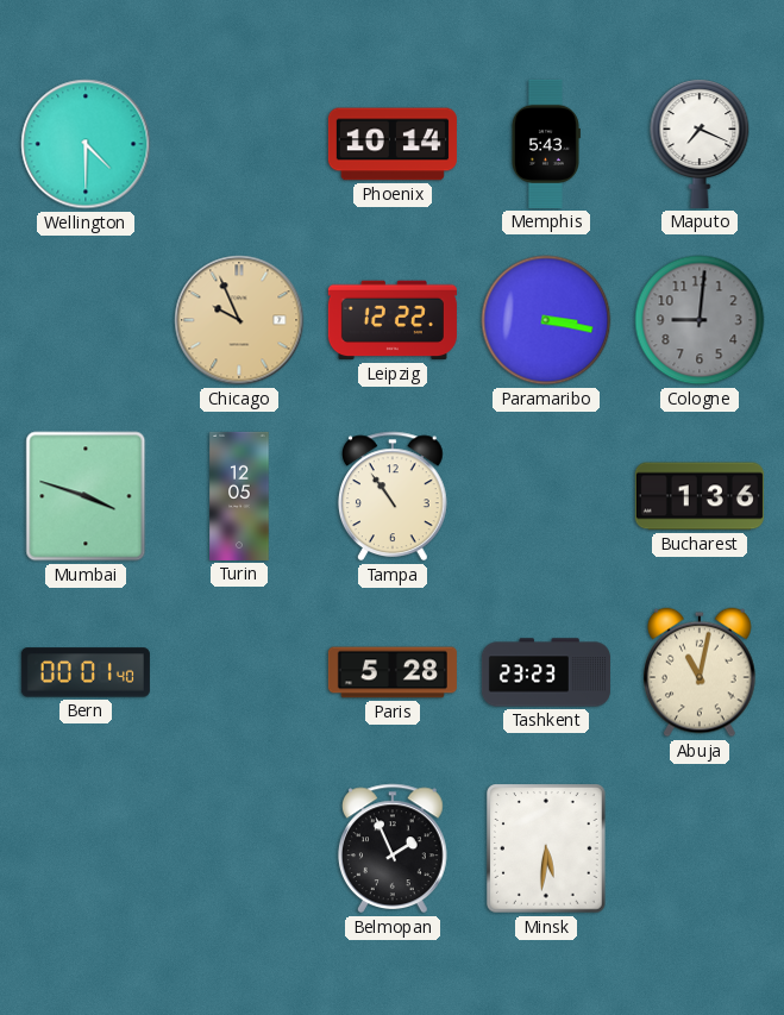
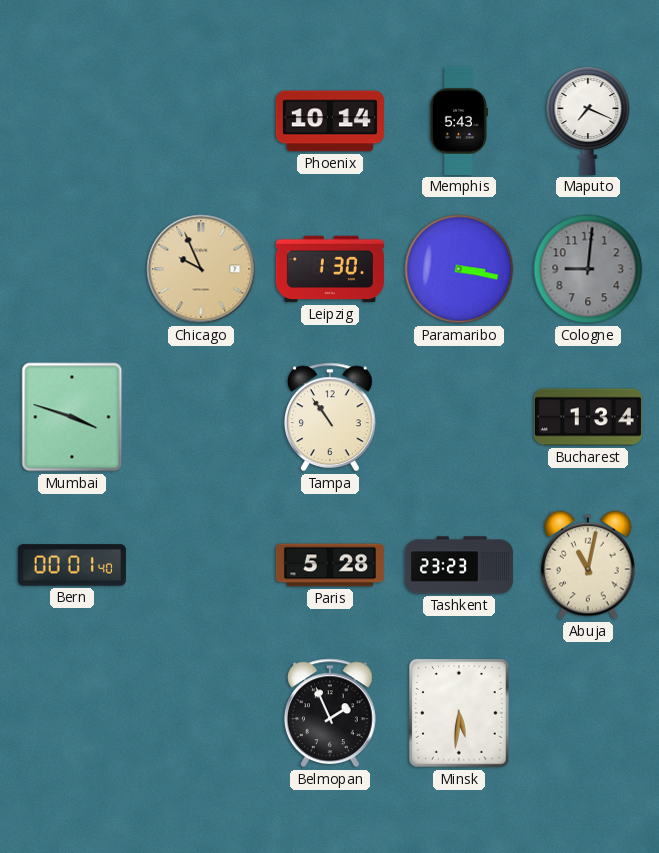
Wellington: 4:30 -> none (86, 144)
Leipzig: 12:22 -> 1:30 (330, 269)
Turin: 12:05 -> none (239, 496)
Bucharest: 1:36 -> 1:34 (588, 417)
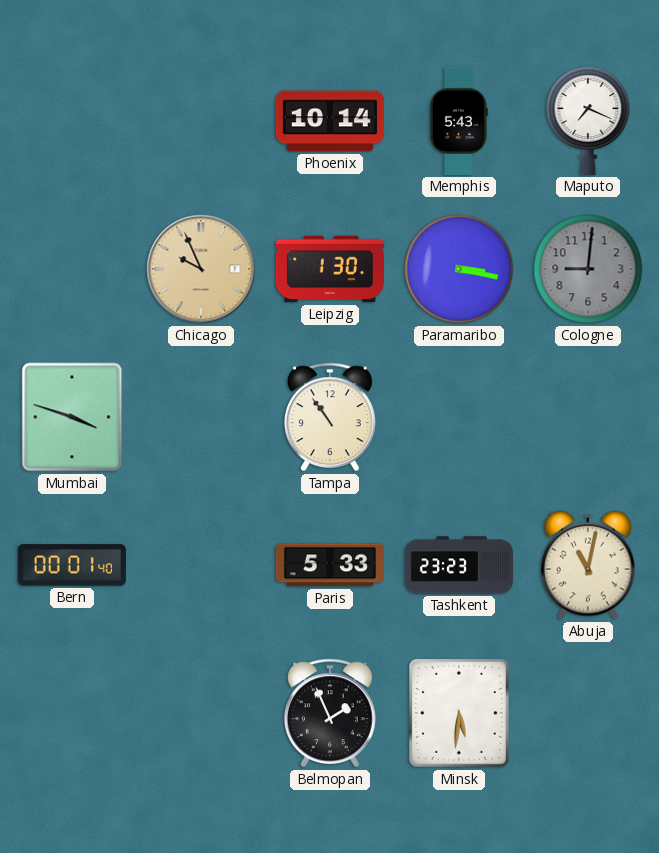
Bucharest: 1:34 -> none (588, 417)
Paris: 5:28 -> 5:33 (330, 565)
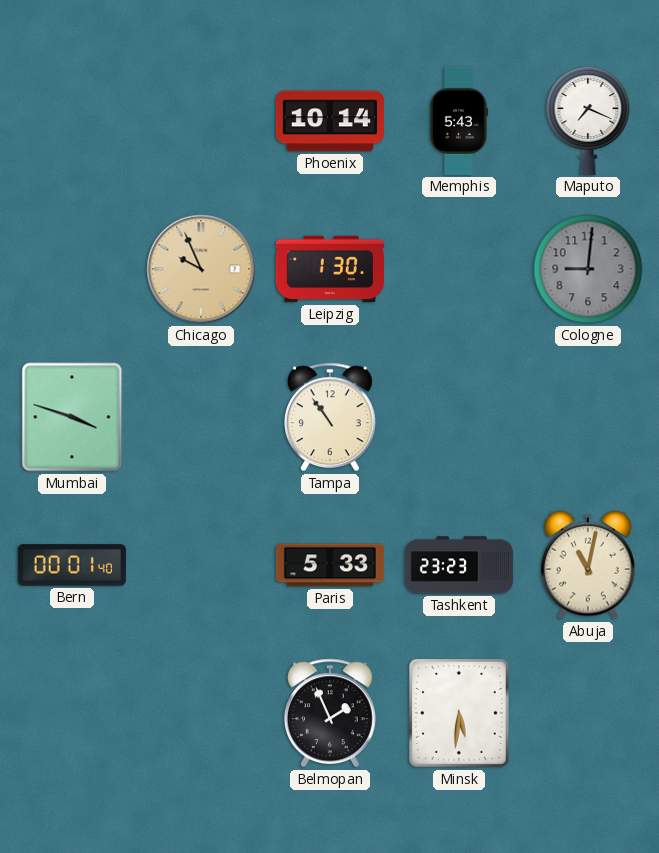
Paramaribo: 3:17 -> none (459, 269)
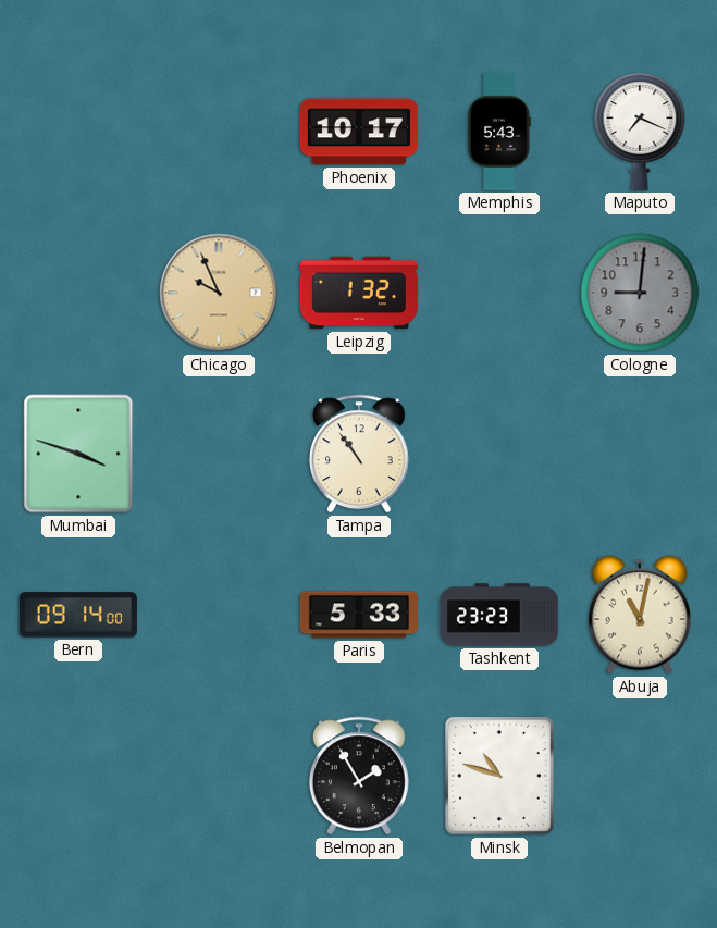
Phoenix: 10:14 -> 10:17 (359, 132)
Leipzig: 1:30 -> 1:32 (359, 293)
Bern: 00:01 -> 09:14 (78, 615)
Belmopan: 1:56 -> 1:55 (359, 776)
Minsk: 5:31 -> 10:48 (500, 777)
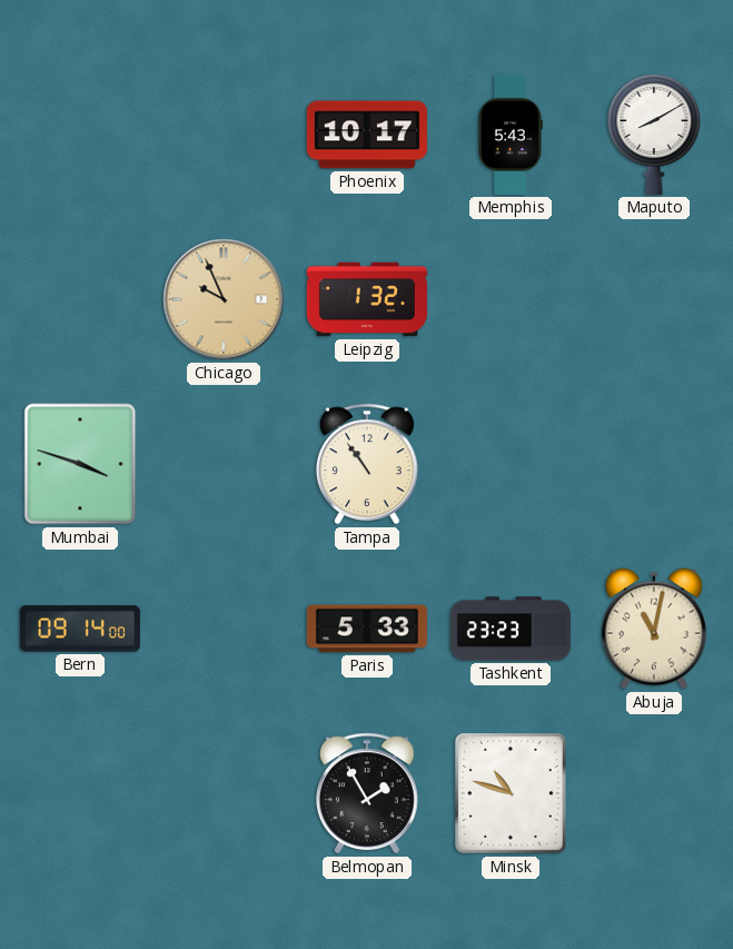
Maputo: 7:19 -> 8:10 (654, 135)
Cologne: 9:01 -> none (640, 293)
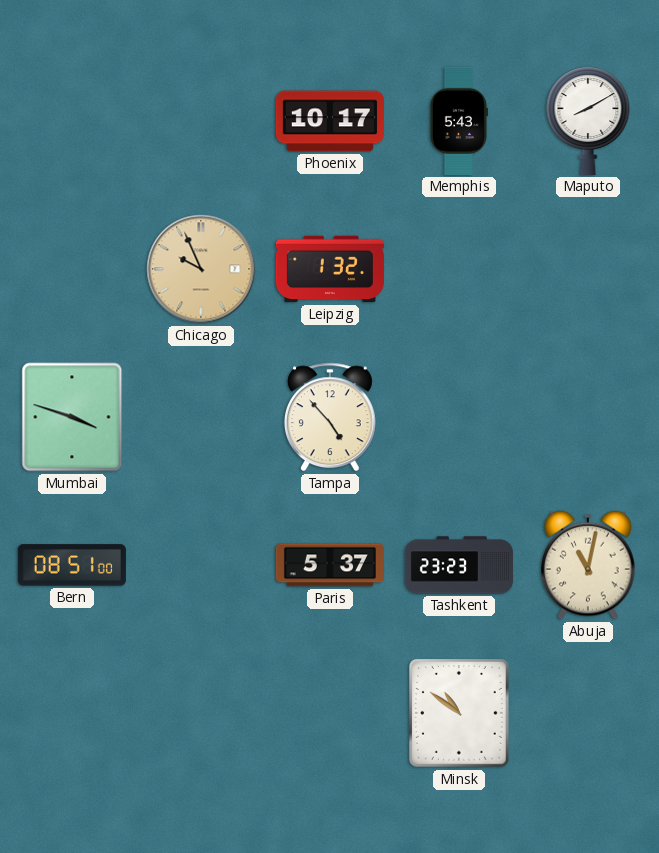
Tampa: 10:54 -> 4:53 (330, 417)
Bern: 09:14 -> 08:51 (72, 565)
Paris: 5:33 -> 5:37 (330, 565)
Belmopan: 1:55 -> none (367, 793)
Minsk: 10:48 -> 10:51 (460, 714)
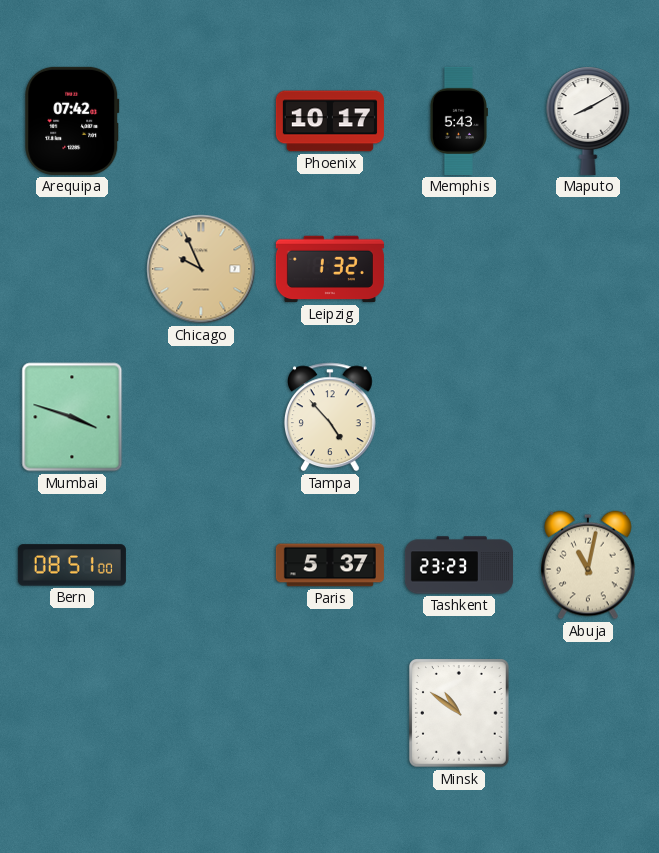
Arequipa: none -> 07:42 (72, 121)
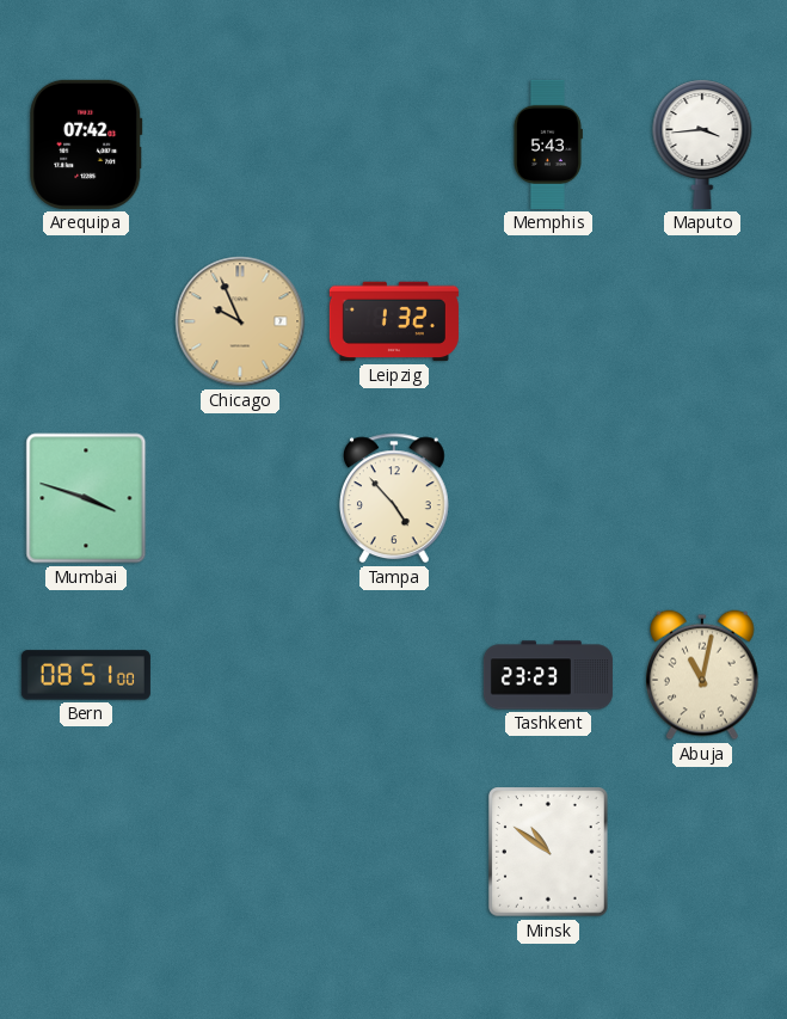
Phoenix: 10:17 -> none (330, 121)
Maputo: 8:10 -> 3:44 (702, 145)
Paris: 5:37 -> none (330, 565)
